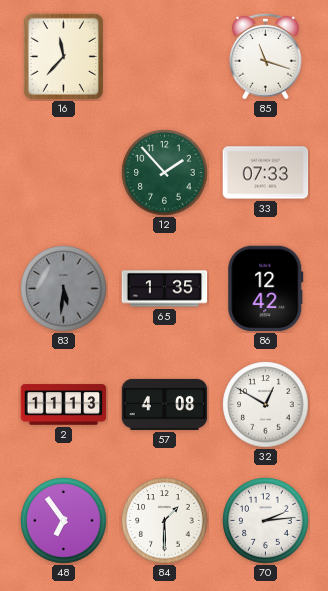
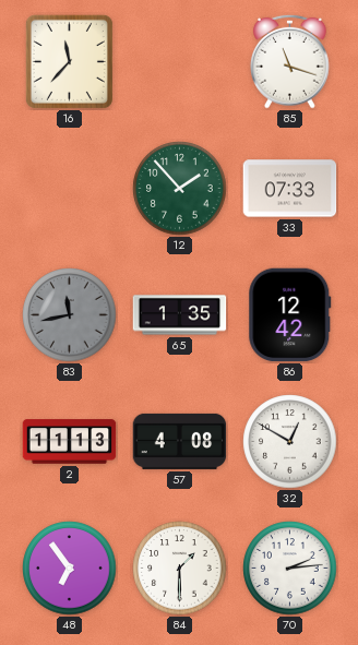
83: 5:31 -> 11:43 (70, 315)
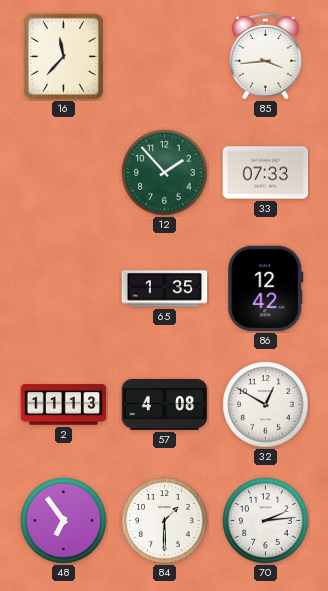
85: 11:18 -> 3:44 (266, 56)
83: 11:43 -> none (70, 315)
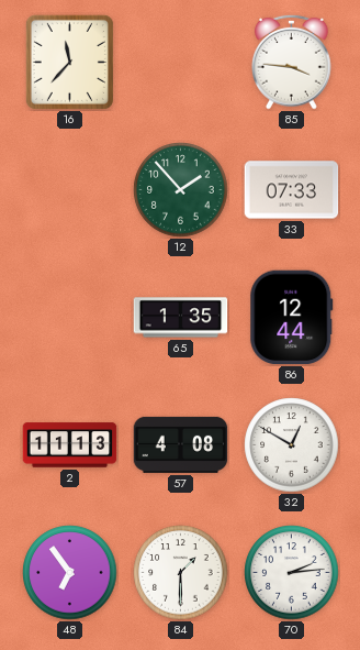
85: 3:44 -> 3:46 (292, 62)
86: 12:42 -> 12:44 (292, 318)
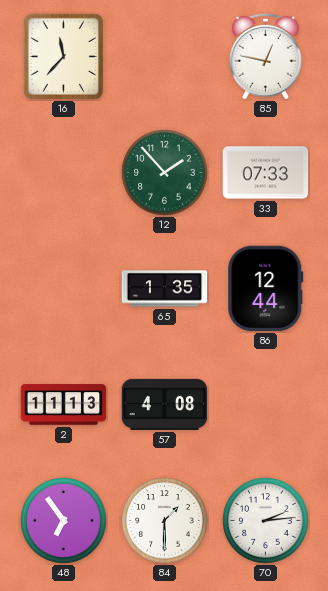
85: 3:46 -> 12:47 (266, 56)
32: 12:50 -> none (292, 445)
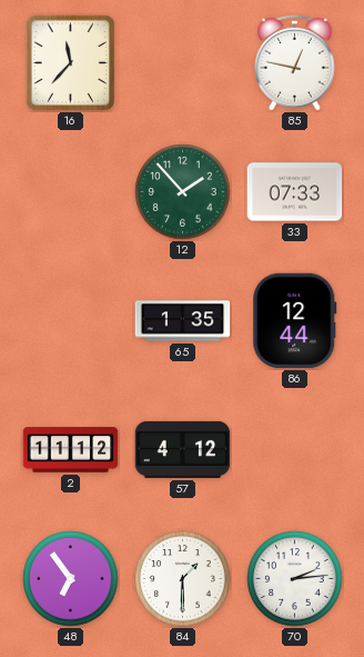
2: 11:13 -> 11:12 (71, 450)
57: 4:08 -> 4:12 (183, 449)
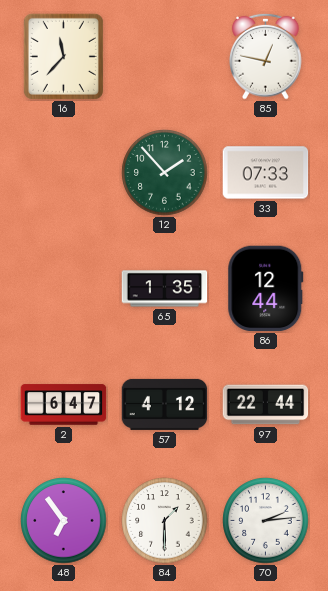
2: 11:12 -> 6:47 (64, 405)
97: none -> 22:44 (266, 405)
